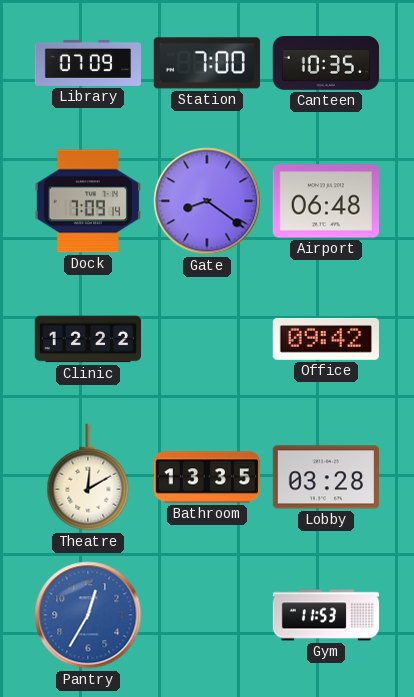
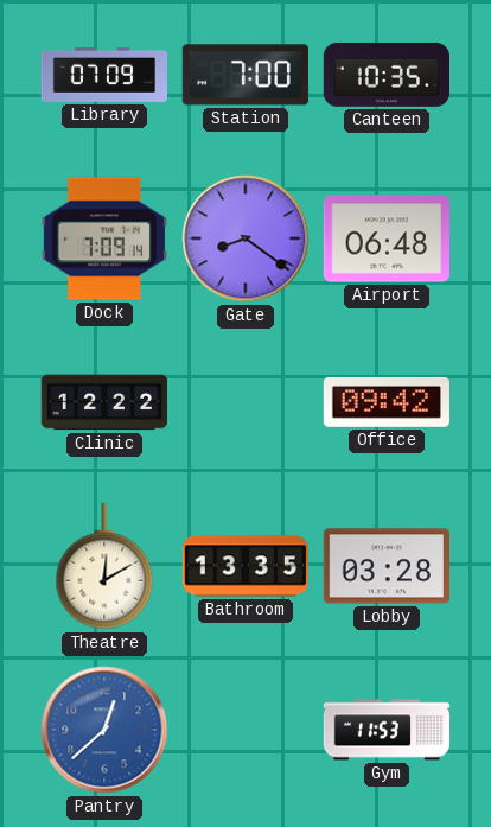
Pantry: 12:35 -> 12:38 (104, 730)
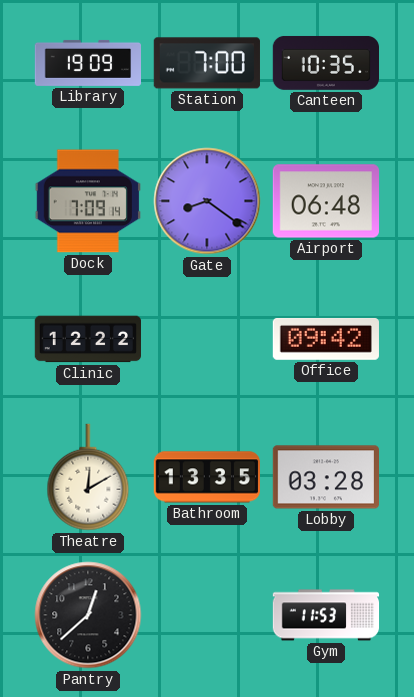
Library: 07:09 -> 19:09 (88, 63)
Pantry dial: blue -> black (88, 615)
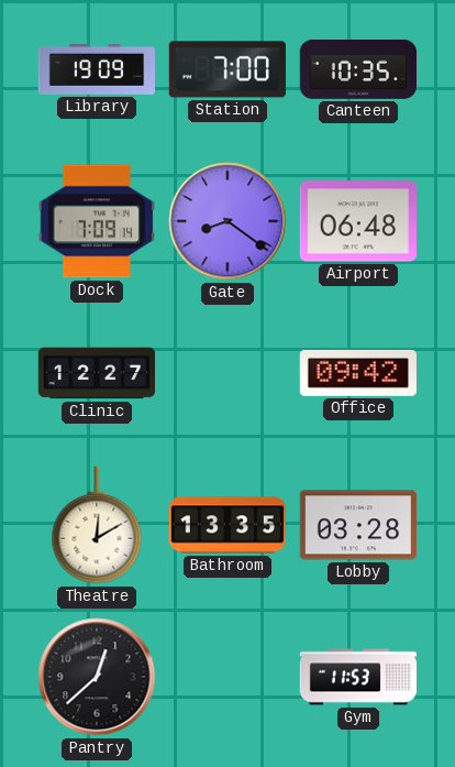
Clinic: 12:22 -> 12:27 (96, 373)
